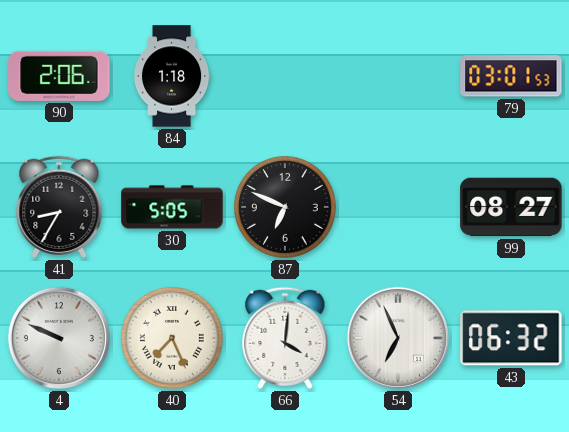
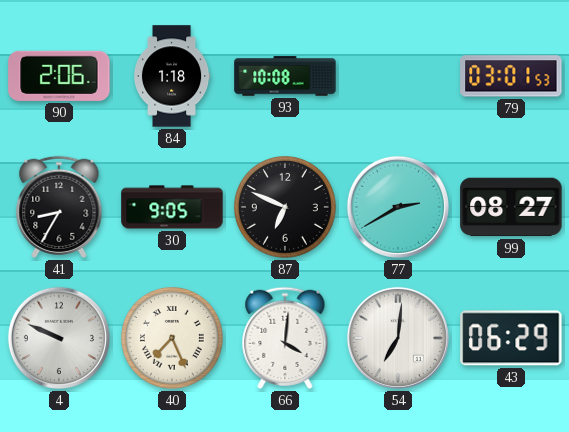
93: none -> 10:08 (285, 76)
30: 5:05 -> 9:05 (172, 207)
77: none -> 2:40 (398, 207)
54: 6:56 -> 7:01 (398, 338)
43: 06:32 -> 06:29 (511, 338)
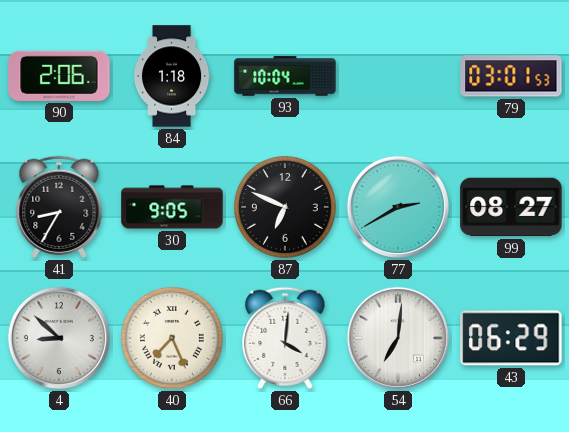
93: 10:08 -> 10:04 (285, 76)
4: 9:49 -> 8:52 (59, 338)
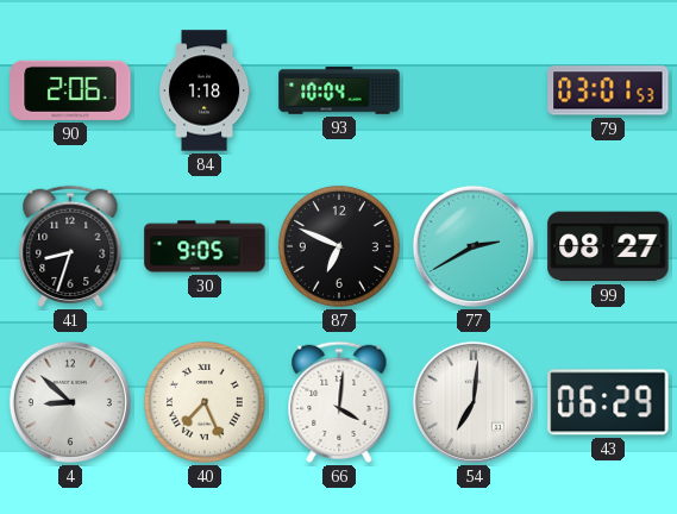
41: 8:35 -> 8:33 (70, 246)
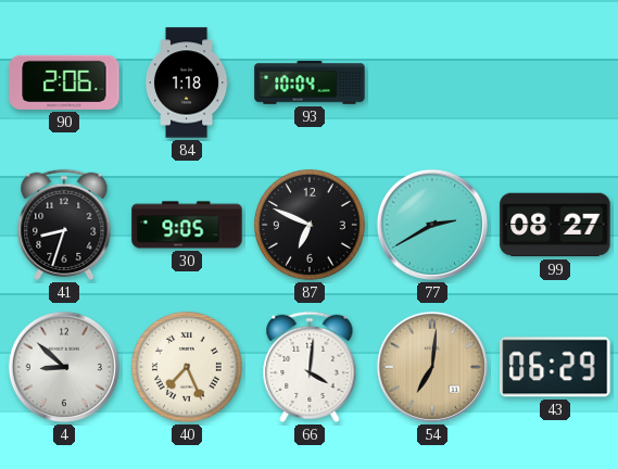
79: 03:01 -> none (608, 90)
54 dial: white -> champagne (432, 367)
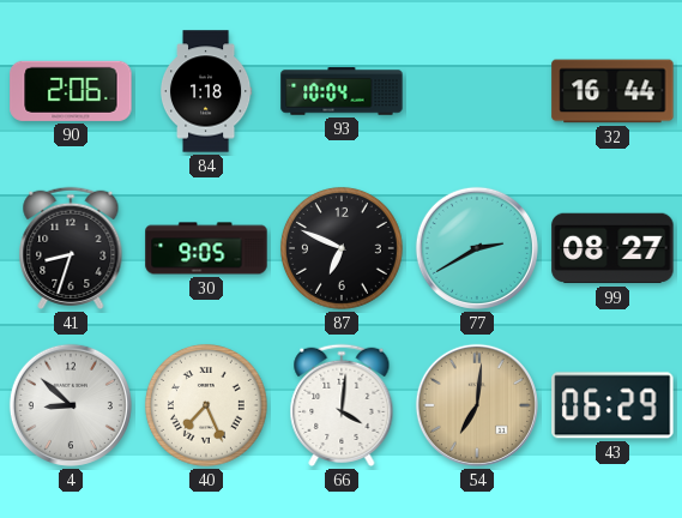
32: none -> 16:44 (612, 91)
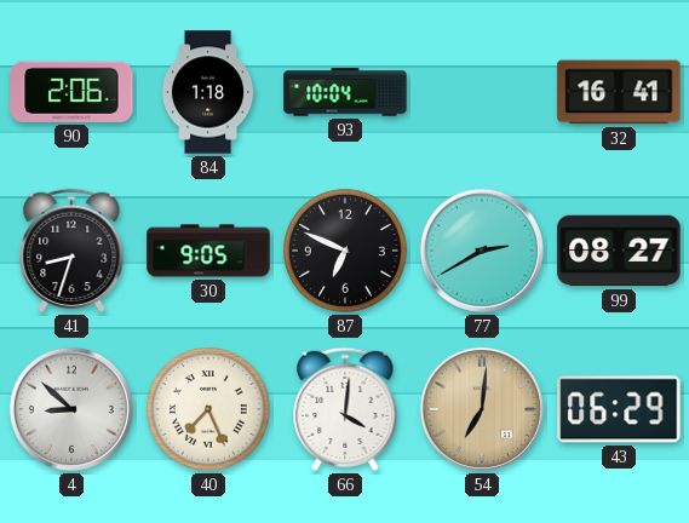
32: 16:44 -> 16:41 (619, 92)
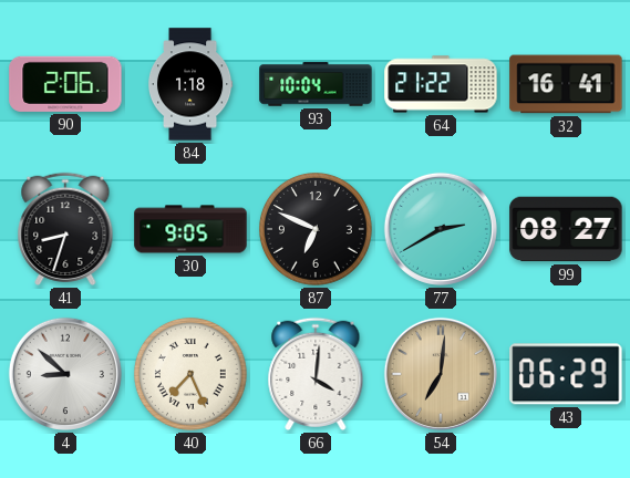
64: none -> 21:22 (441, 84)
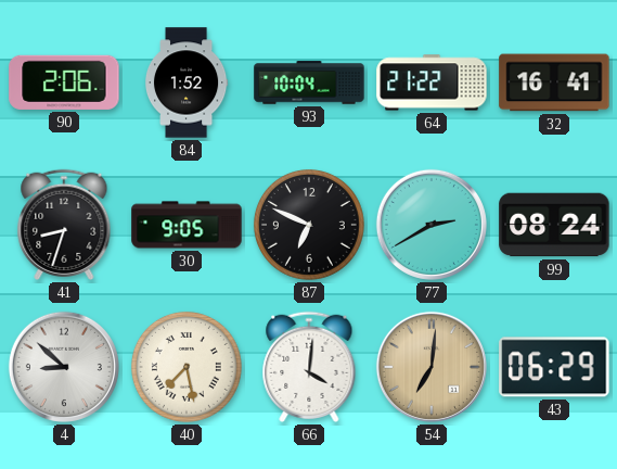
84: 1:18 -> 1:52 (187, 83)
99: 08:27 -> 08:24 (554, 225)
40: 7:26 -> 7:28 (187, 367)
